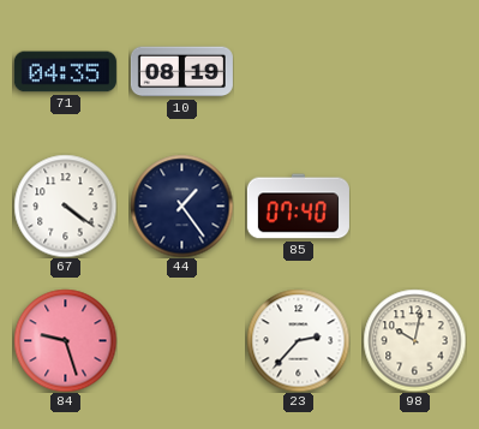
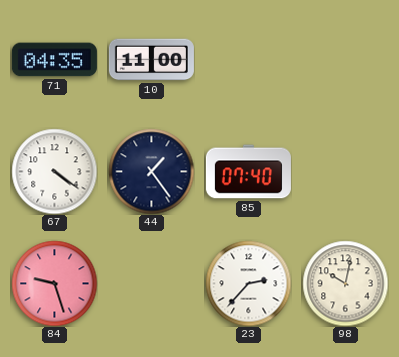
10: 08:19 -> 11:00 (151, 60)
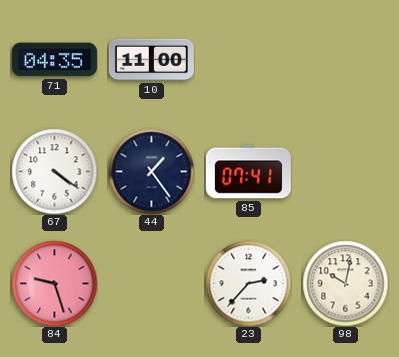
85: 07:40 -> 07:41 (248, 172)
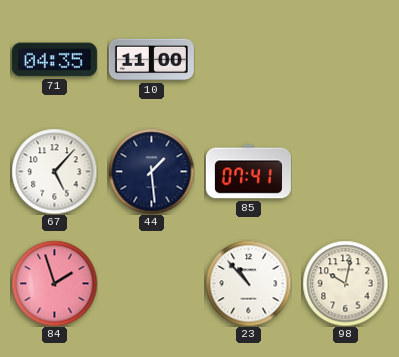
67: 4:21 -> 5:07 (54, 171)
44: 1:24 -> 1:29 (151, 171)
84: 9:27 -> 1:57 (54, 283)
23: 2:37 -> 10:53 (248, 283)
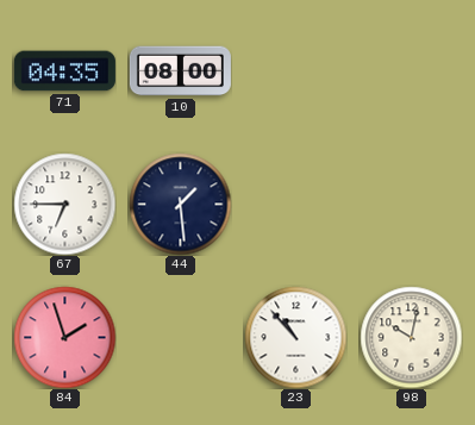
10: 11:00 -> 08:00 (180, 71)
67: 5:07 -> 6:45 (64, 204)
85: 07:41 -> none (248, 172)
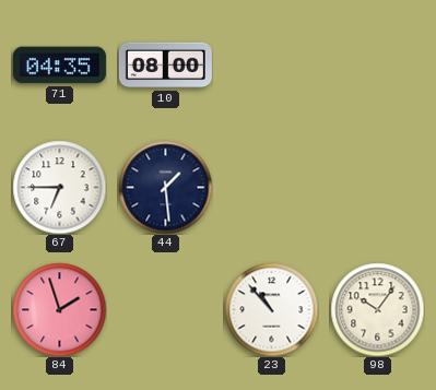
98: 10:02 -> 10:06 (377, 309)
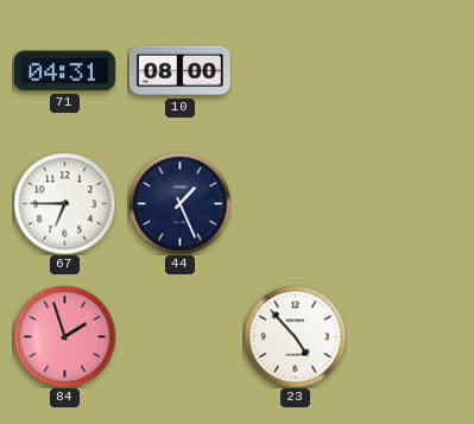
71: 04:35 -> 04:31 (64, 71)
44: 1:29 -> 1:26 (179, 203)
23: 10:53 -> 4:53 (295, 336)
98: 10:06 -> none (377, 309)
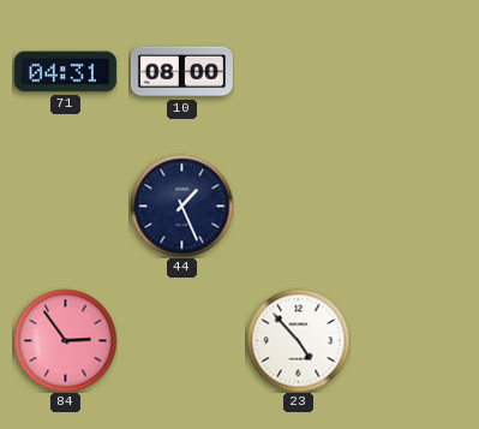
67: 6:45 -> none (64, 203)
84: 1:57 -> 2:54 (65, 340)
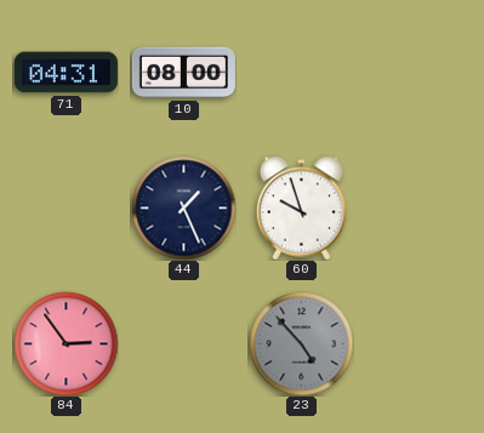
60: none -> 9:57 (302, 207)
23 dial: white -> grey (301, 343)
